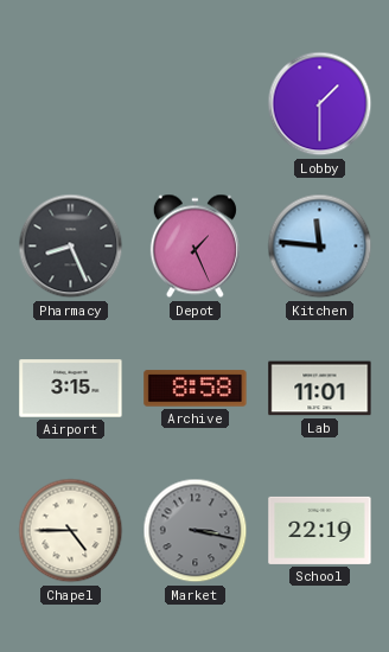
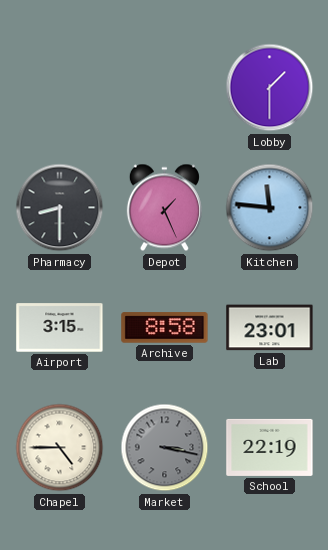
Pharmacy: 8:26 -> 8:30 (60, 208)
Lab: 11:01 -> 23:01 (270, 328)
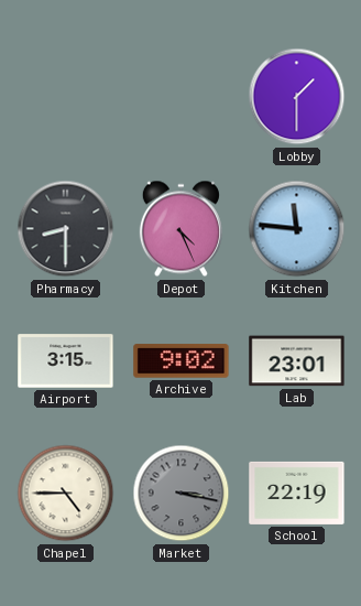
Depot: 1:26 -> 4:26 (180, 229)
Archive: 8:58 -> 9:02 (182, 361)
